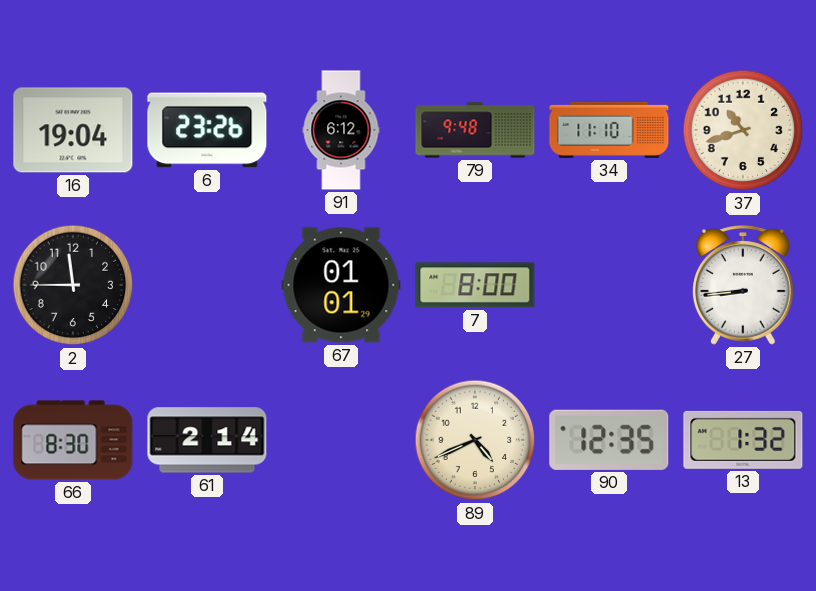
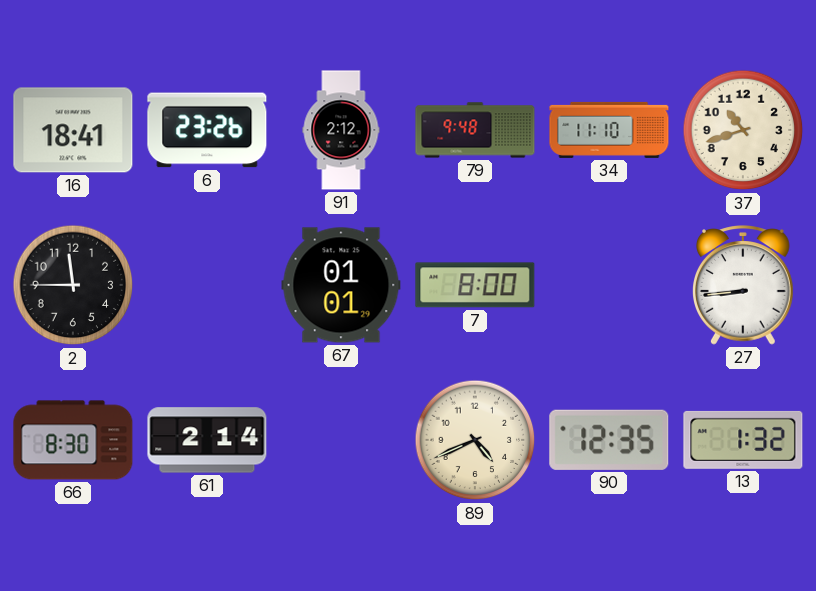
16: 19:04 -> 18:41 (73, 130)
91: 6:12 -> 2:12 (341, 130)
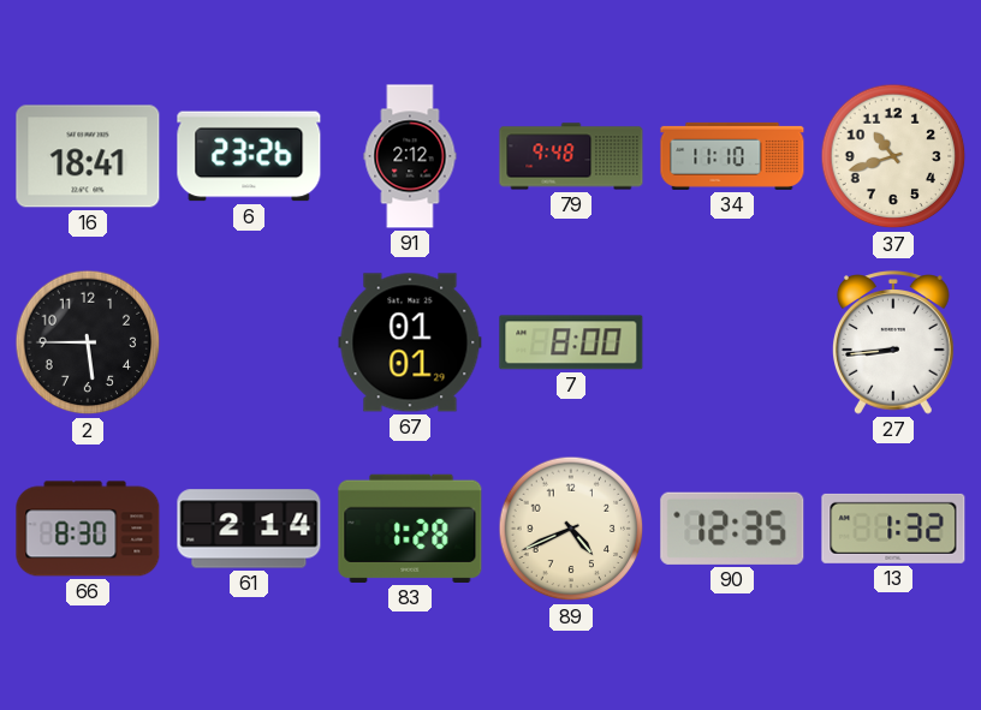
2: 11:45 -> 5:45 (88, 342)
83: none -> 1:28 (410, 529)
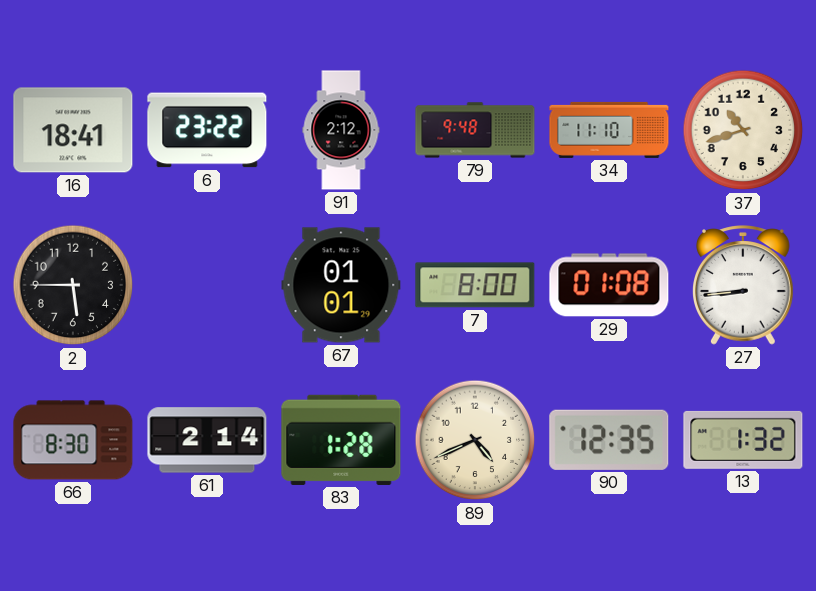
6: 23:26 -> 23:22 (207, 130)
29: none -> 01:08 (609, 285)
